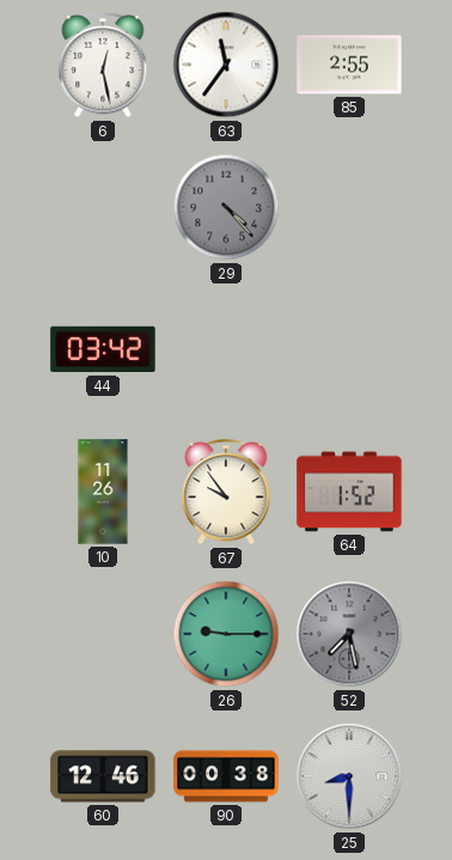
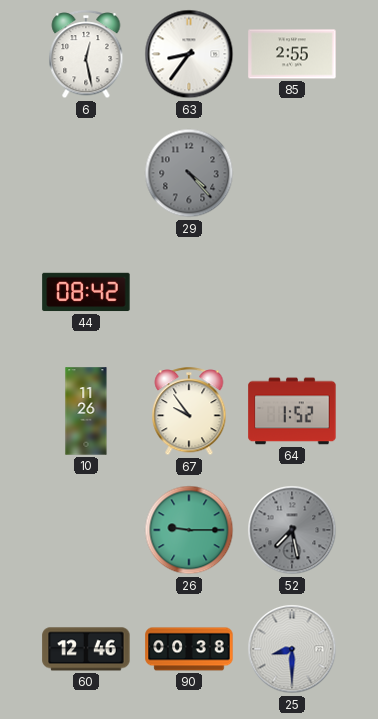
63: 11:36 -> 8:36 (189, 54)
44: 03:42 -> 08:42 (86, 292)
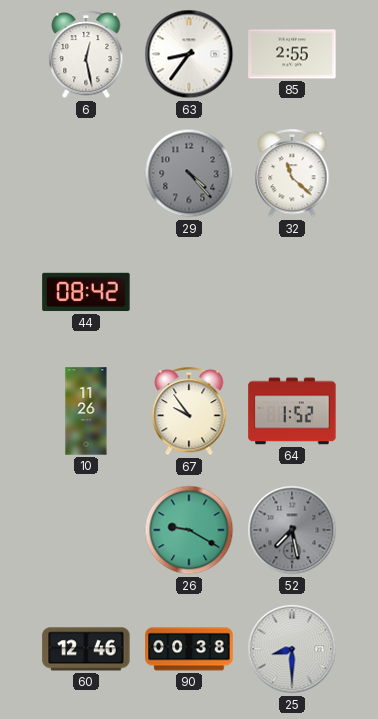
32: none -> 11:22 (292, 174)
26: 9:15 -> 9:20 (189, 530)
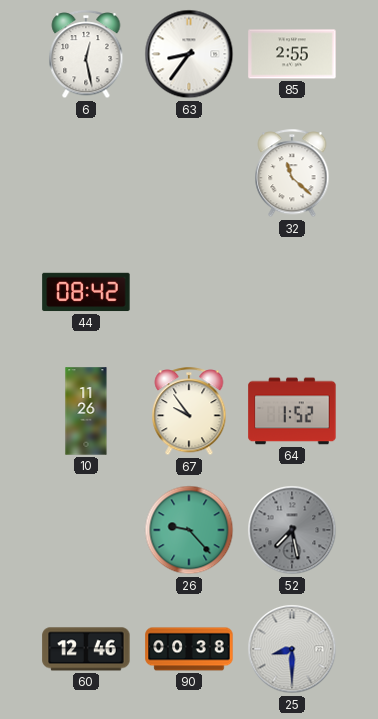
29: 4:23 -> none (189, 173)
26: 9:20 -> 9:23 (189, 530)
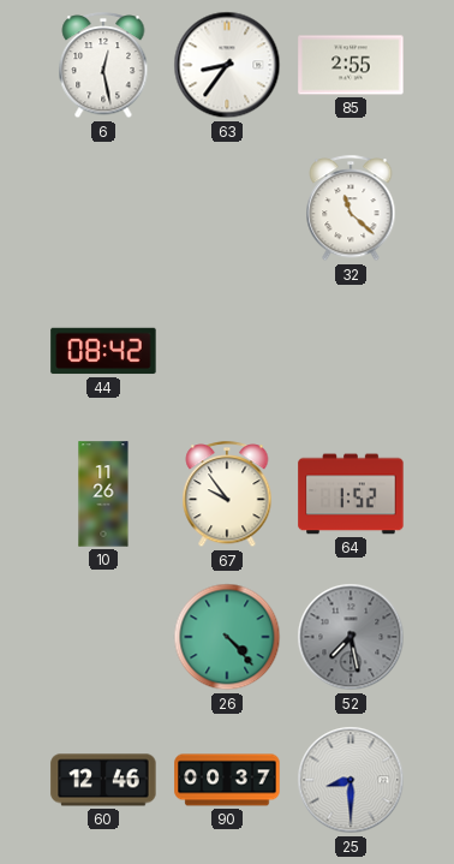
26: 9:23 -> 4:23 (227, 637)
90: 00:38 -> 00:37 (227, 780)
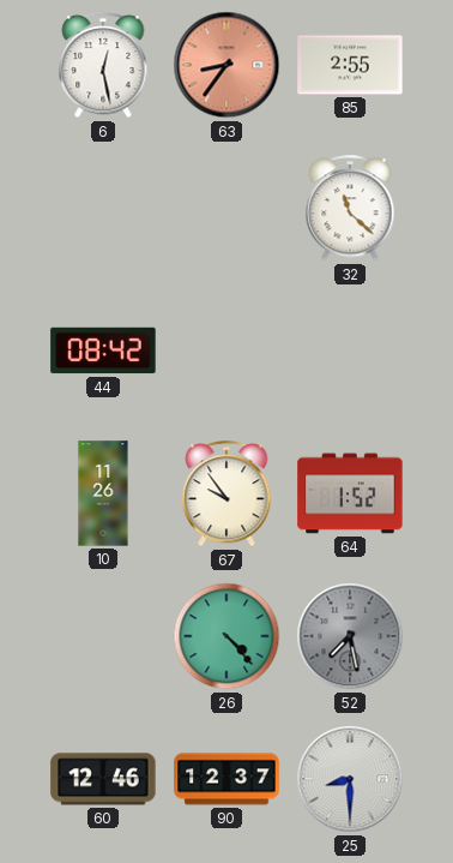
63 dial: white -> salmon (226, 65)
90: 00:37 -> 12:37 (226, 779)
